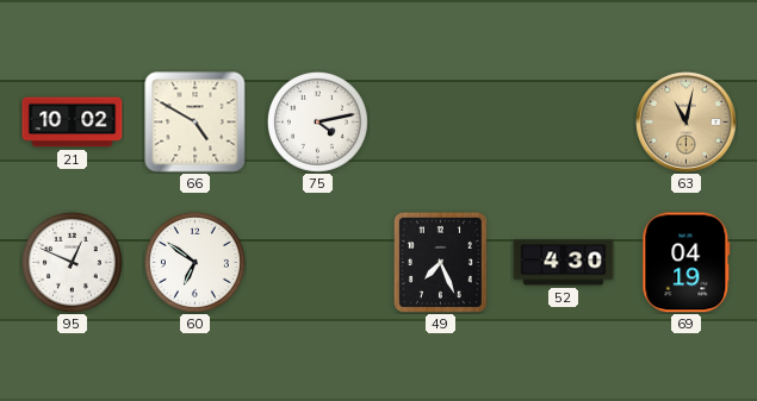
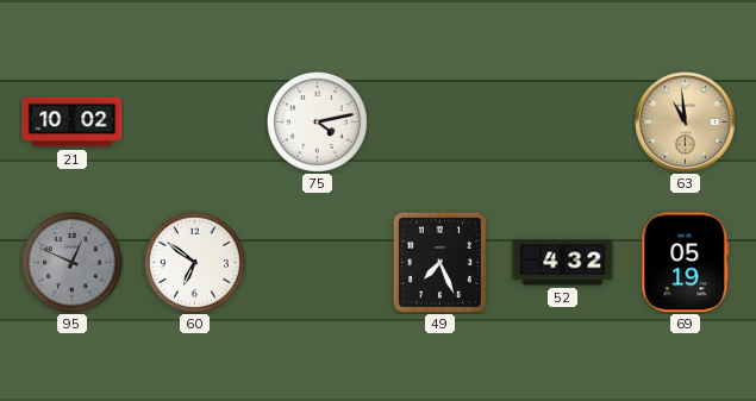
66: 4:50 -> none (196, 123)
63: 11:02 -> 10:59 (686, 123)
95 dial: white -> grey (71, 262)
52: 4:30 -> 4:32 (563, 263)
69: 04:19 -> 05:19 (686, 263)
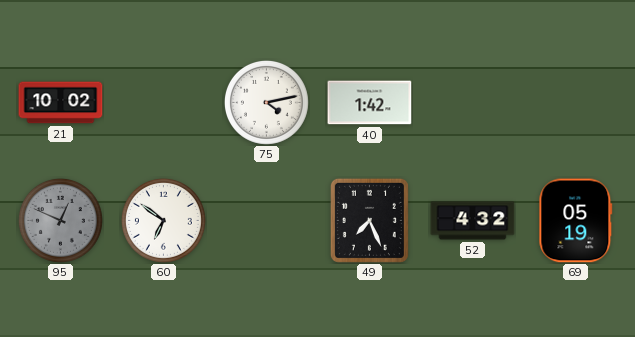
40: none -> 1:42 (370, 103)
63: 10:59 -> none (686, 123)
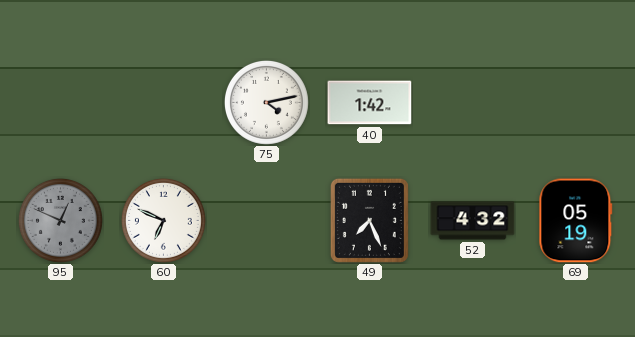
21: 10:02 -> none (61, 103)
60: 6:51 -> 6:49 (163, 220)
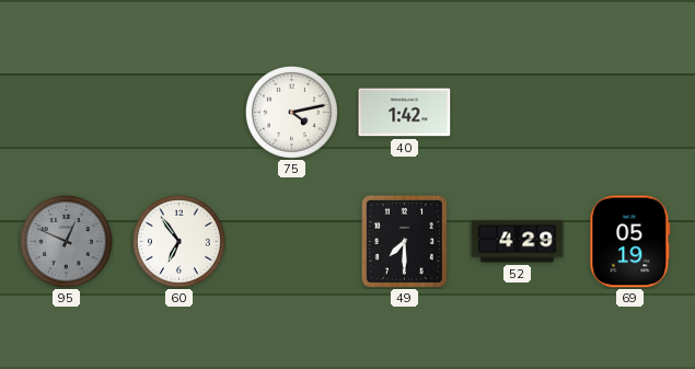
60: 6:49 -> 6:54 (178, 241)
49: 7:26 -> 7:30 (404, 241)
52: 4:32 -> 4:29 (518, 242)
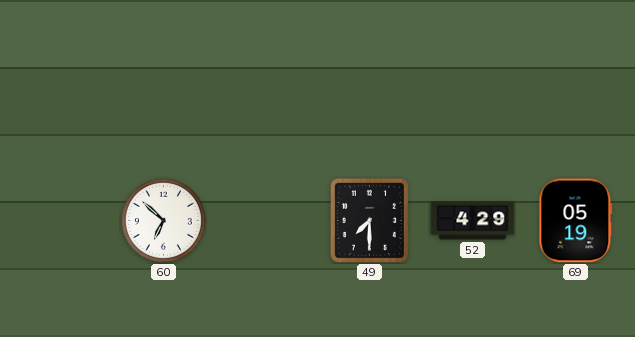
75: 4:13 -> none (291, 112)
40: 1:42 -> none (405, 113)
95: 12:49 -> none (66, 241)
60: 6:54 -> 6:52 (163, 220)
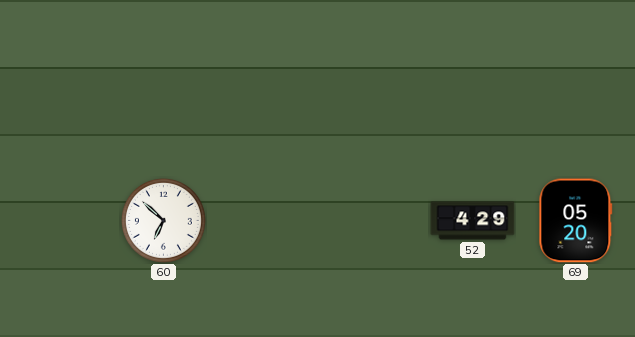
49: 7:30 -> none (369, 220)
69: 05:19 -> 05:20 (576, 221)
